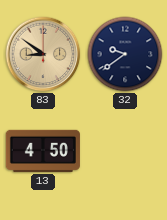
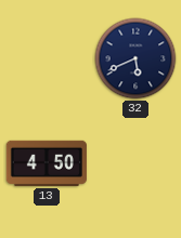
83: 8:51 -> none (43, 54)
32: 9:39 -> 5:41 (135, 58)
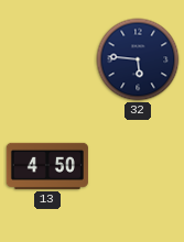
32: 5:41 -> 5:46 (138, 59)
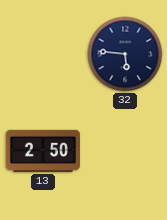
13: 4:50 -> 2:50 (43, 151)
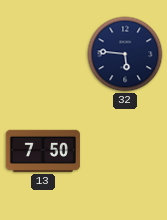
13: 2:50 -> 7:50 (43, 151)
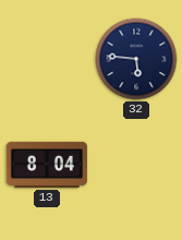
13: 7:50 -> 8:04 (47, 165)
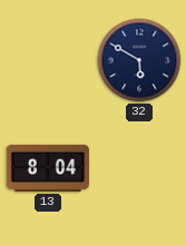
32: 5:46 -> 5:50 (139, 60)
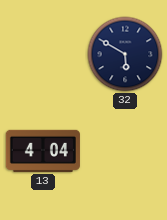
13: 8:04 -> 4:04 (43, 151)
